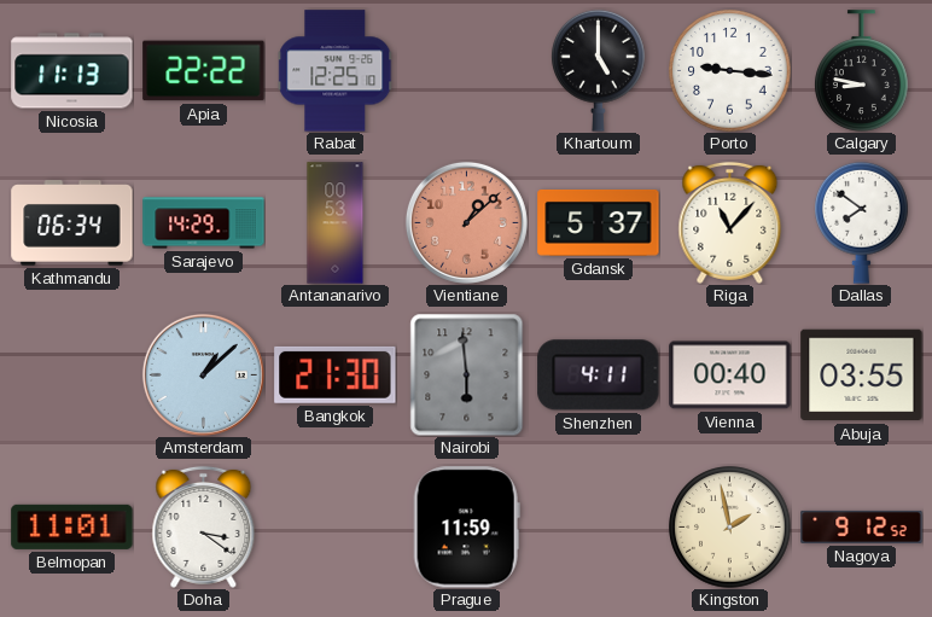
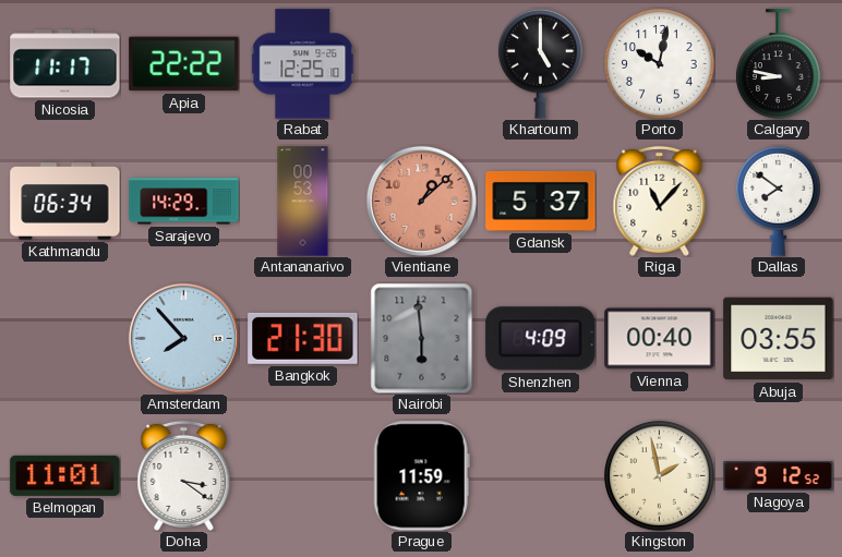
Nicosia: 11:13 -> 11:17 (65, 64)
Porto: 9:16 -> 10:02 (660, 64)
Amsterdam: 1:08 -> 7:53 (183, 338)
Shenzhen: 4:11 -> 4:09 (541, 339)
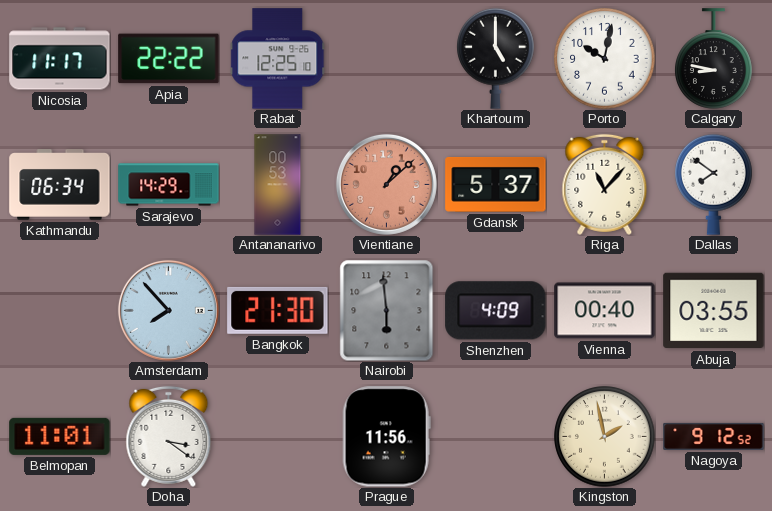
Prague: 11:59 -> 11:56 (386, 437)
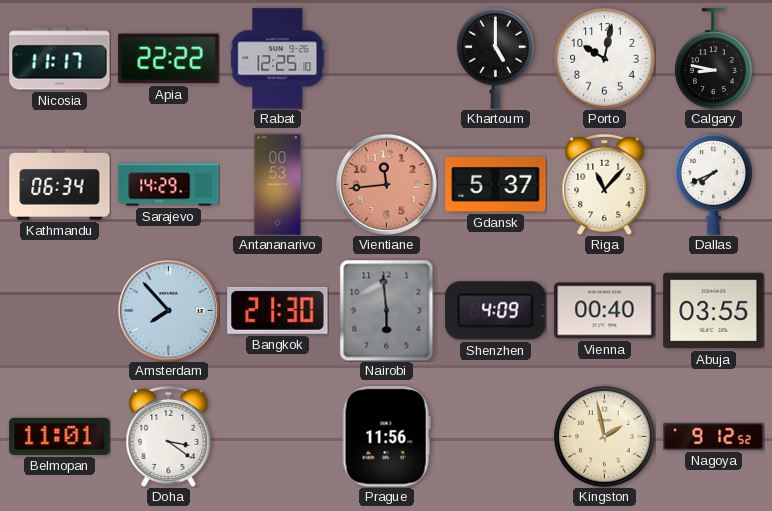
Vientiane: 1:08 -> 11:44 (386, 184)
Dallas: 7:51 -> 7:41 (714, 184)
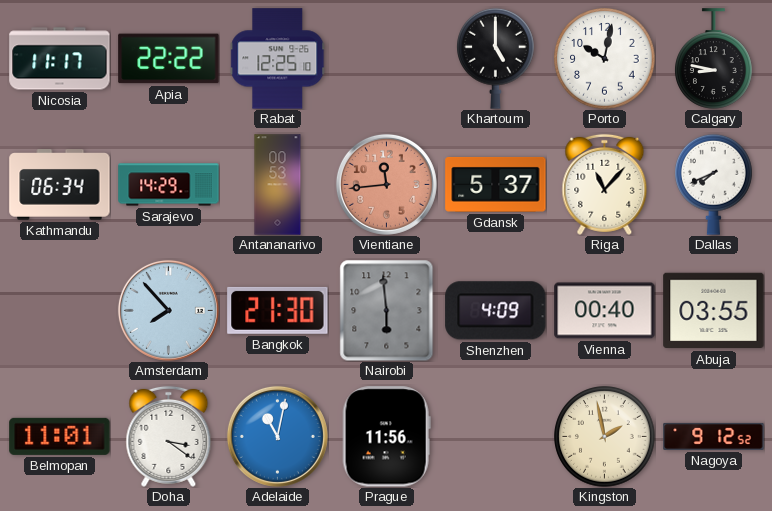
Adelaide: none -> 11:02 (277, 436)
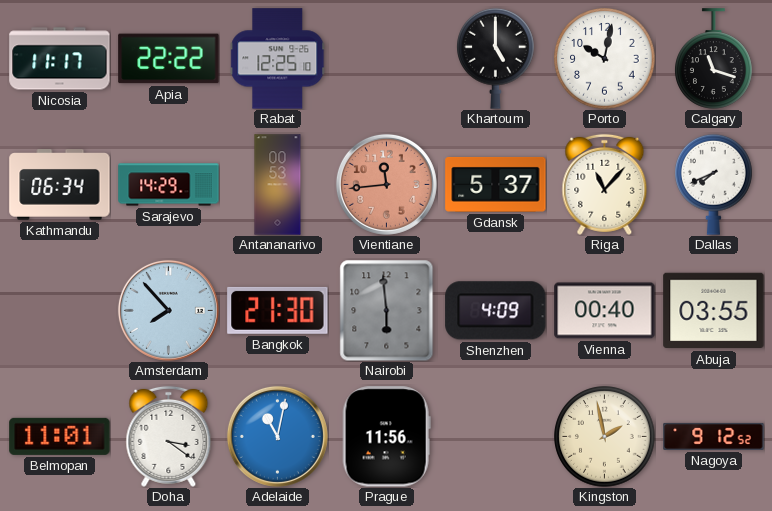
Calgary: 8:47 -> 11:18 (714, 59)
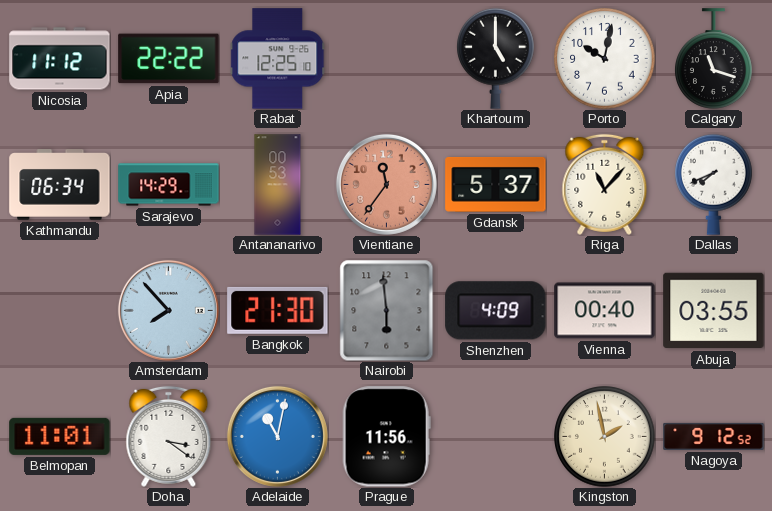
Nicosia: 11:17 -> 11:12 (60, 59)
Vientiane: 11:44 -> 11:36 (386, 184)
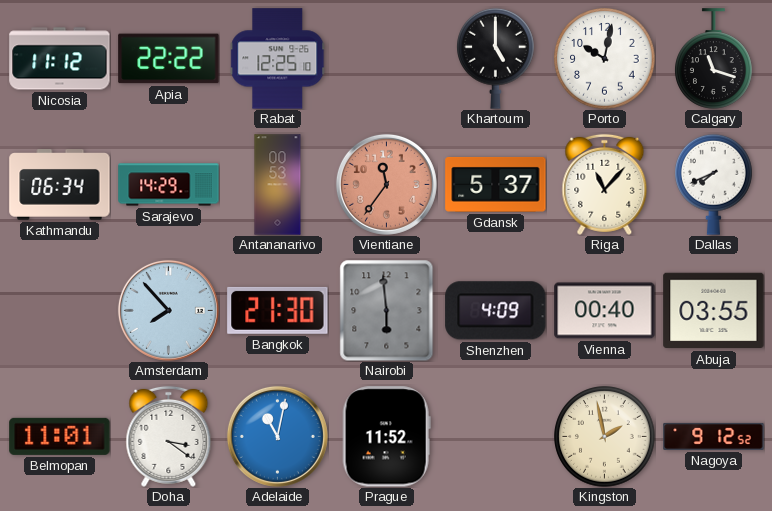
Prague: 11:56 -> 11:52 (386, 437)
